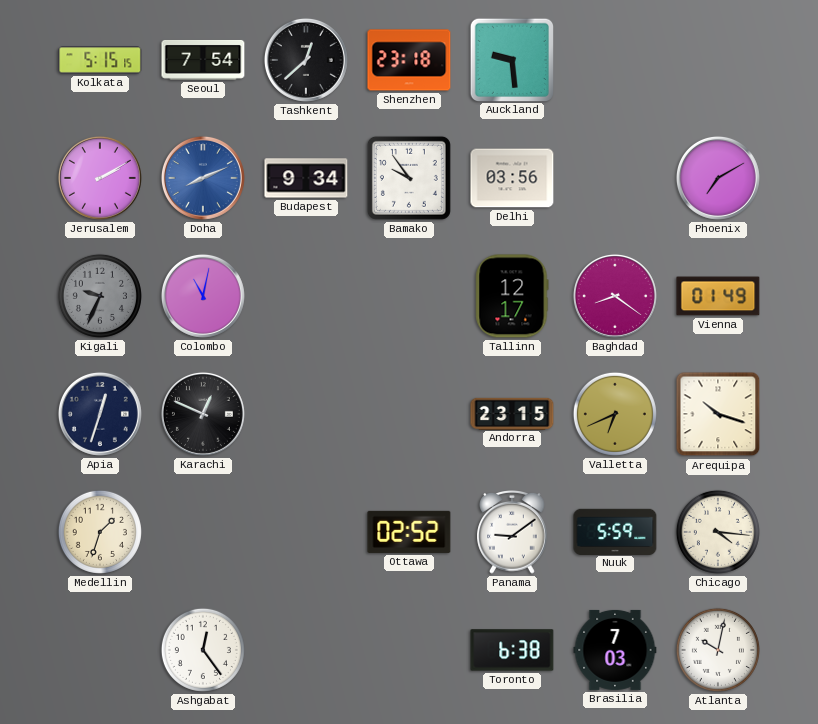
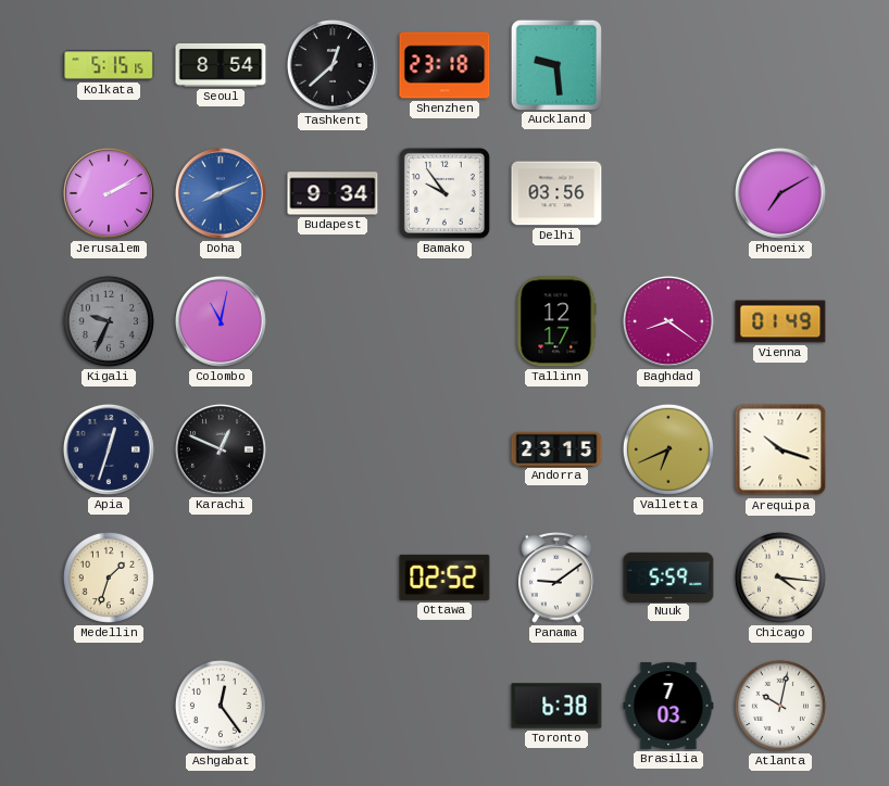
Seoul: 7:54 -> 8:54 (221, 65)
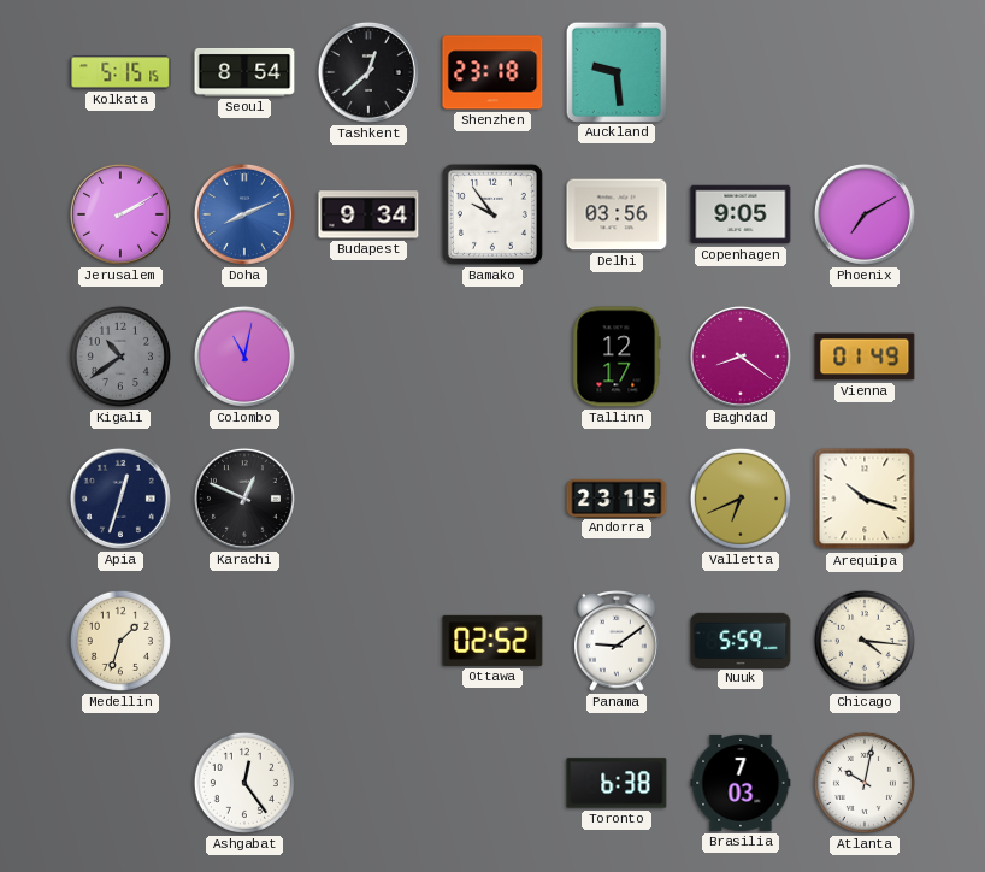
Copenhagen: none -> 9:05 (741, 214)
Kigali: 9:34 -> 10:39 (120, 357)
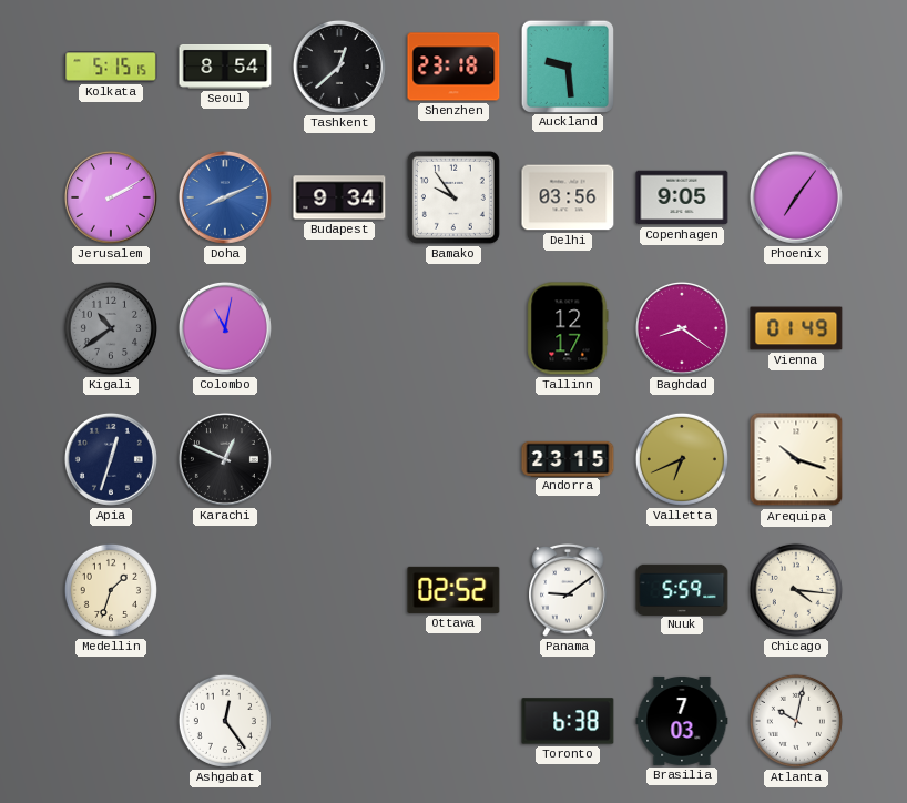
Phoenix: 7:10 -> 7:06 (796, 197)
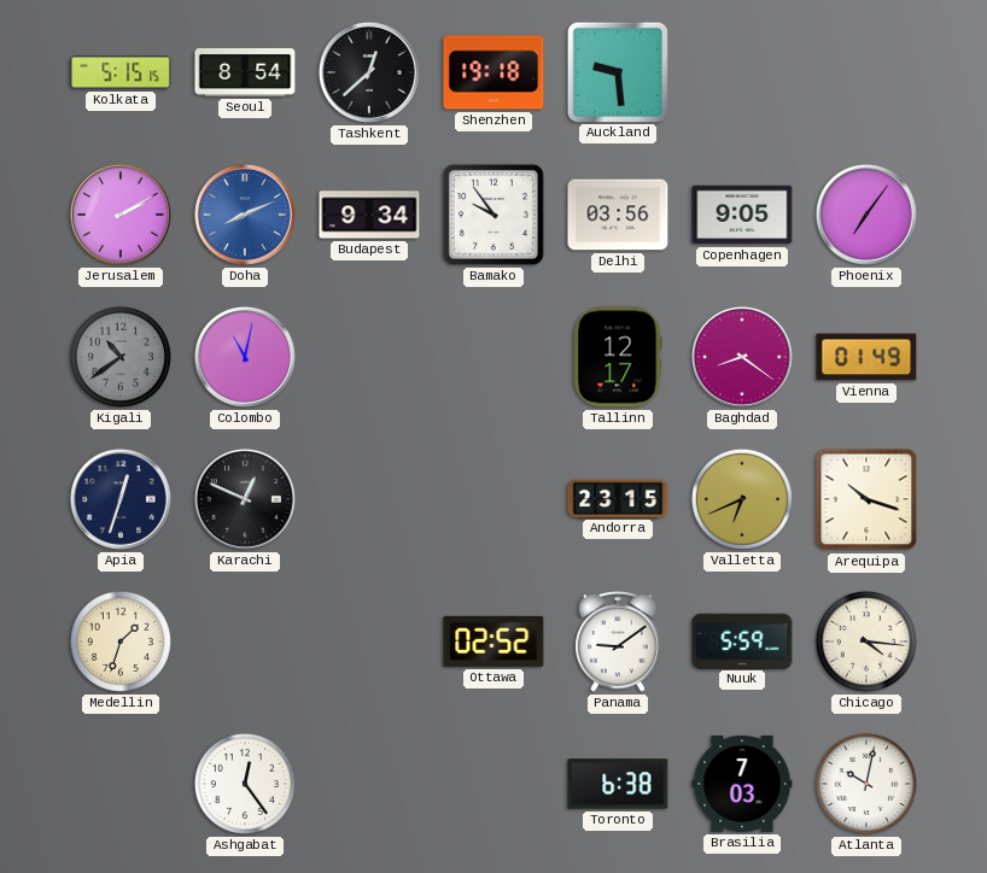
Shenzhen: 23:18 -> 19:18 (493, 72)
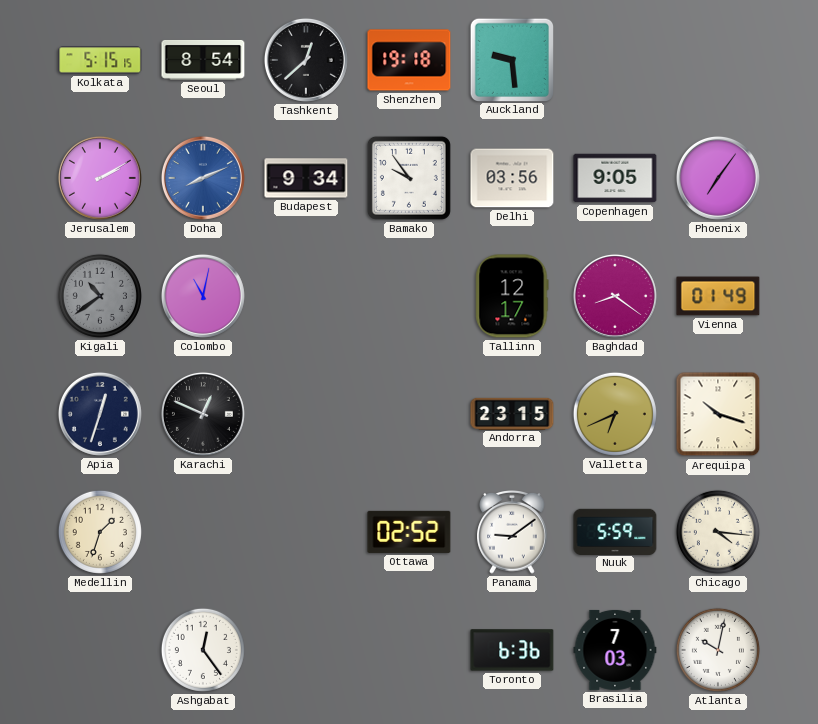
Toronto: 6:38 -> 6:36 (512, 650)
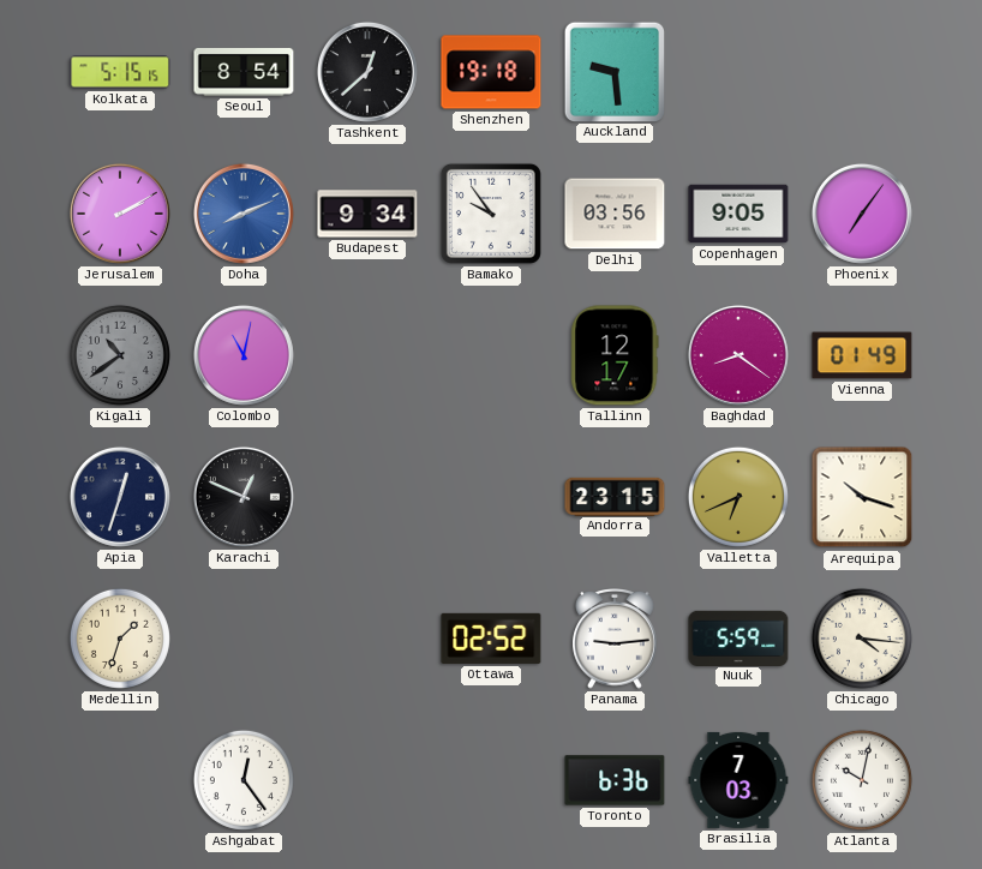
Panama: 9:09 -> 9:14 (615, 640)
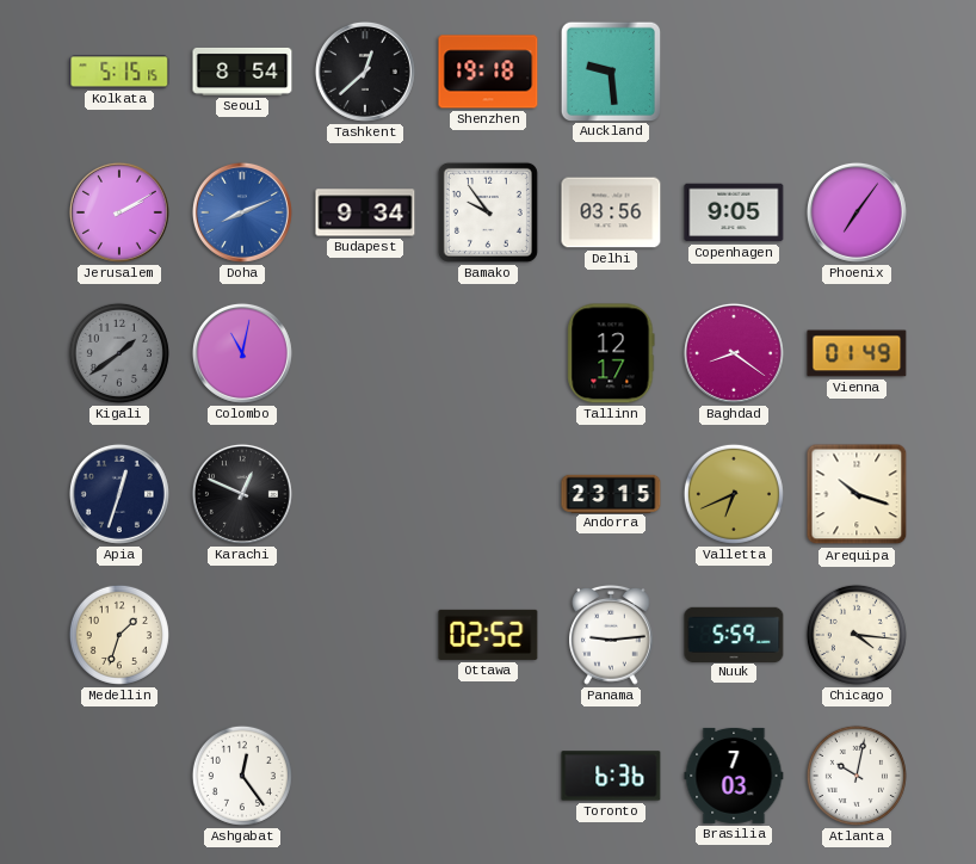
Kigali: 10:39 -> 1:39 (119, 353)
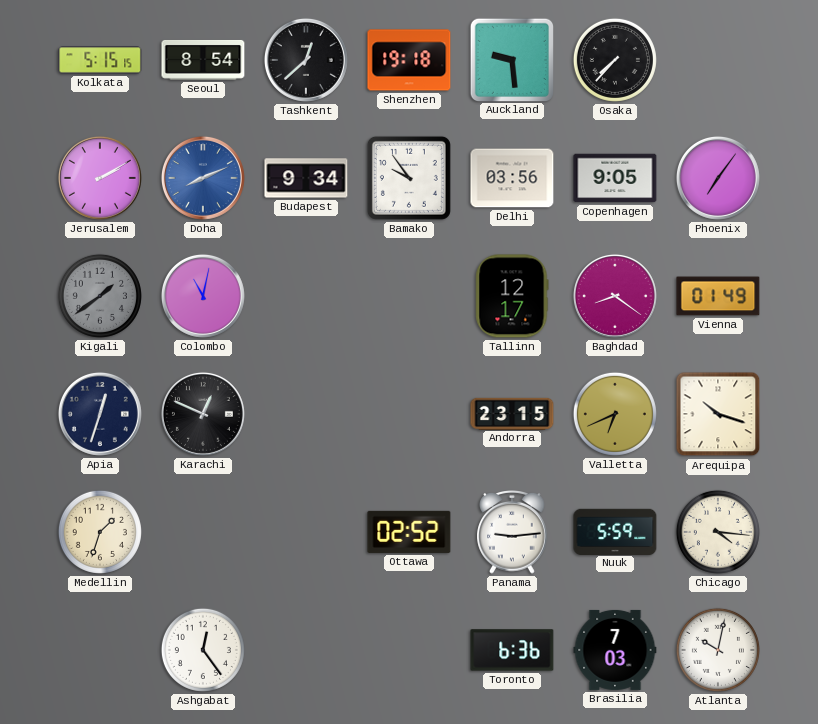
Osaka: none -> 7:37 (615, 60)
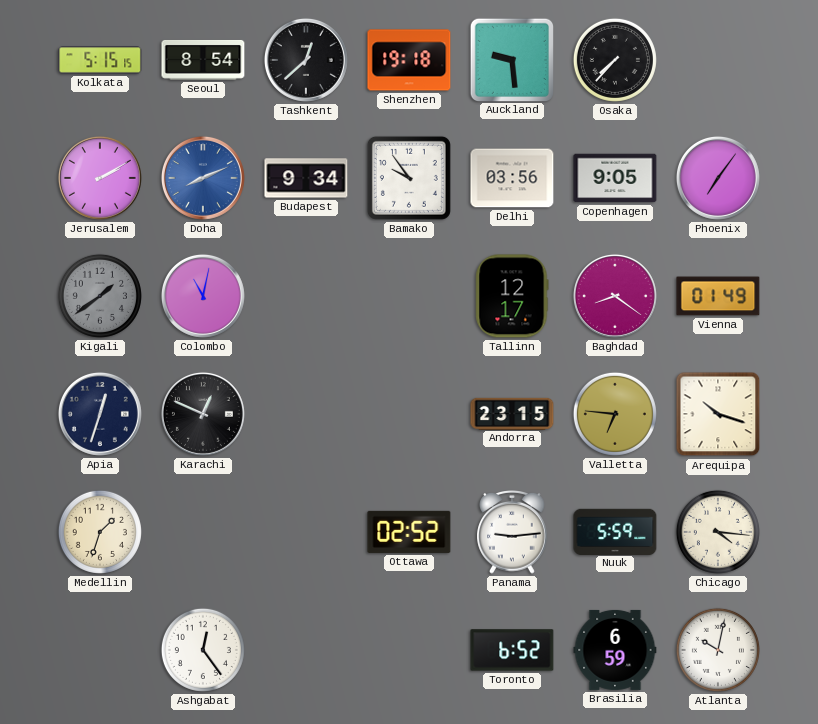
Valletta: 6:41 -> 6:46 (615, 414)
Toronto: 6:36 -> 6:52 (512, 650)
Brasilia: 7:03 -> 6:59 (615, 650)
